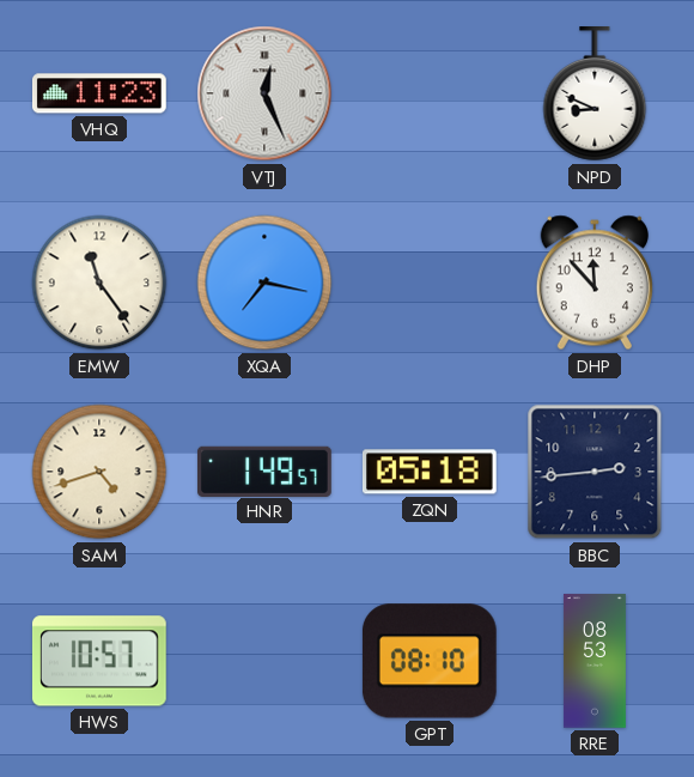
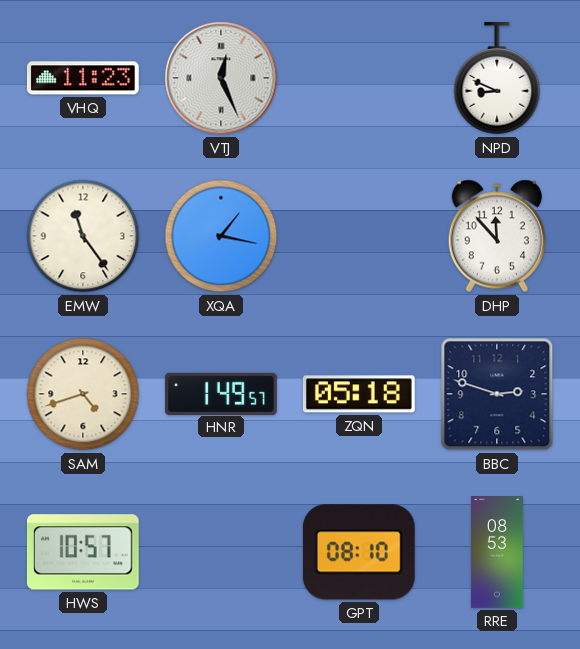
XQA: 7:17 -> 1:17 (221, 236)
BBC: 2:44 -> 2:48 (497, 394)
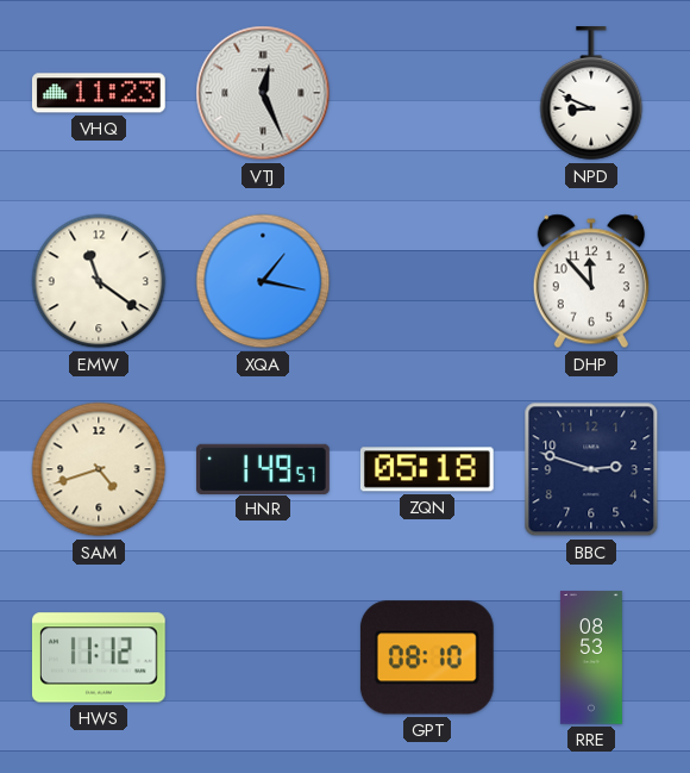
EMW: 11:24 -> 11:21 (99, 281)
HWS: 10:57 -> 11:12 (99, 657)
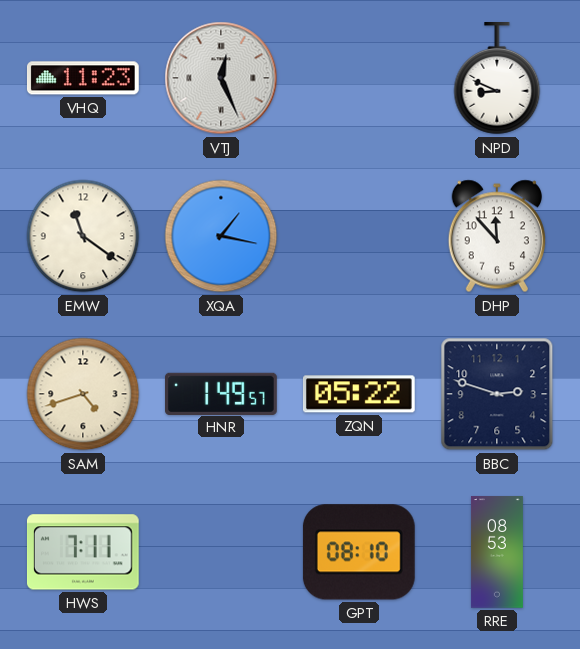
ZQN: 05:18 -> 05:22 (359, 394)
HWS: 11:12 -> 7:11 (83, 552)
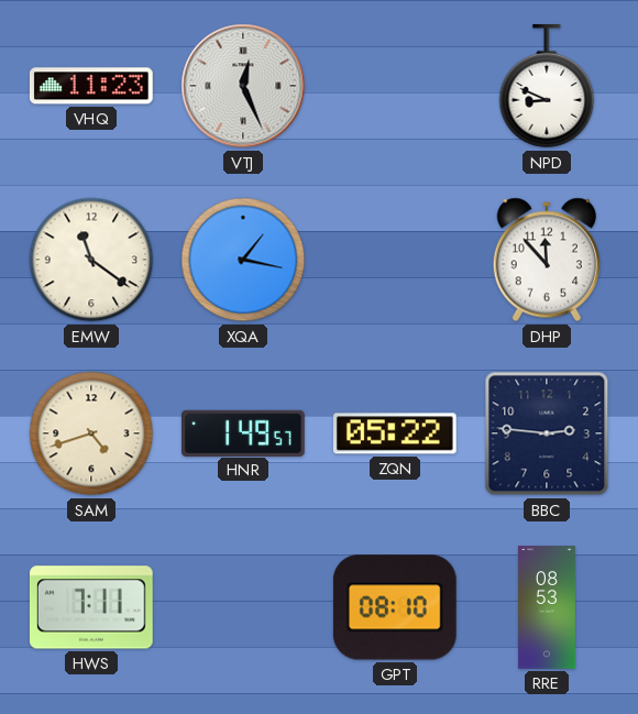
BBC: 2:48 -> 2:46 (547, 433)
